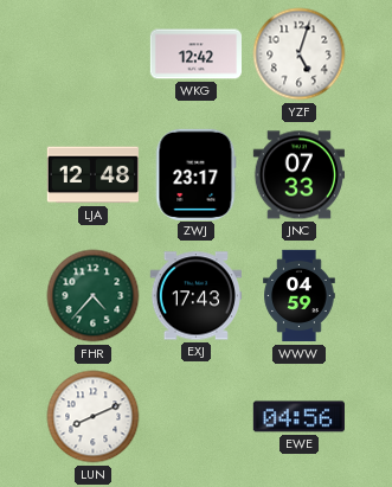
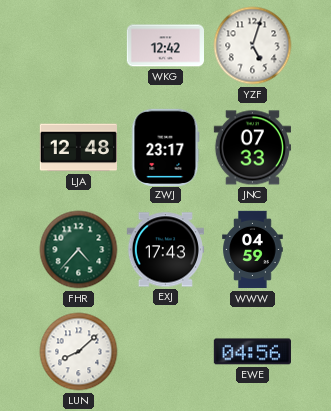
LUN: 8:11 -> 8:08 (79, 352)
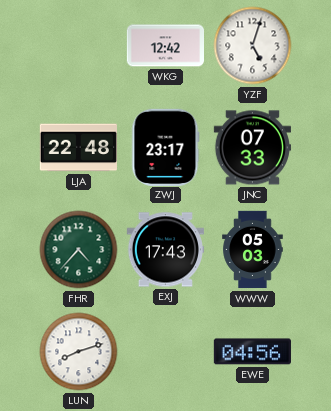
LJA: 12:48 -> 22:48 (78, 148)
WWW: 04:59 -> 05:03 (253, 250)
LUN: 8:08 -> 8:12 (79, 352)
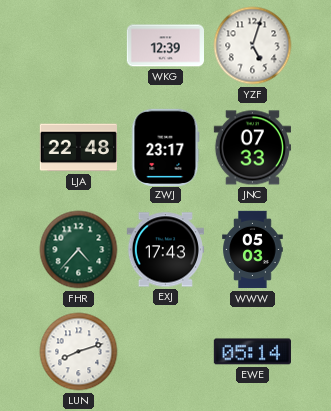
WKG: 12:42 -> 12:39 (165, 46)
EWE: 04:56 -> 05:14 (252, 352)
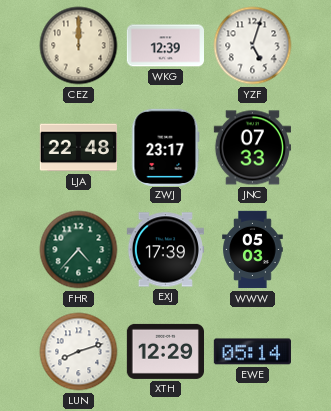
CEZ: none -> 12:00 (79, 46)
EXJ: 17:43 -> 17:39 (165, 250)
XTH: none -> 12:29 (165, 351)
